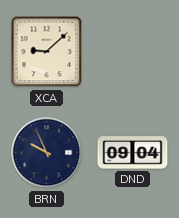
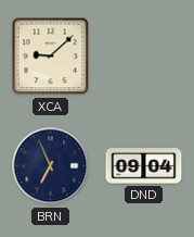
BRN: 9:56 -> 6:56 (51, 166)
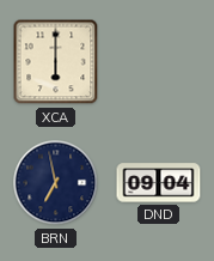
XCA: 9:08 -> 6:00 (56, 62)
BRN: 6:56 -> 6:58 (56, 183)
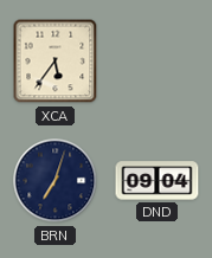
XCA: 6:00 -> 5:36 (56, 62)
BRN: 6:58 -> 7:03 (56, 181)
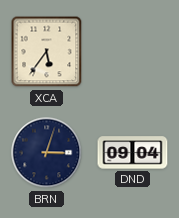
BRN: 7:03 -> 3:03 (47, 153)
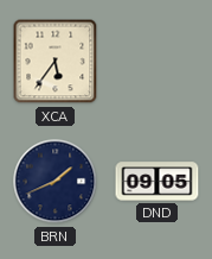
BRN: 3:03 -> 1:41 (56, 182)
DND: 09:04 -> 09:05 (158, 182)
